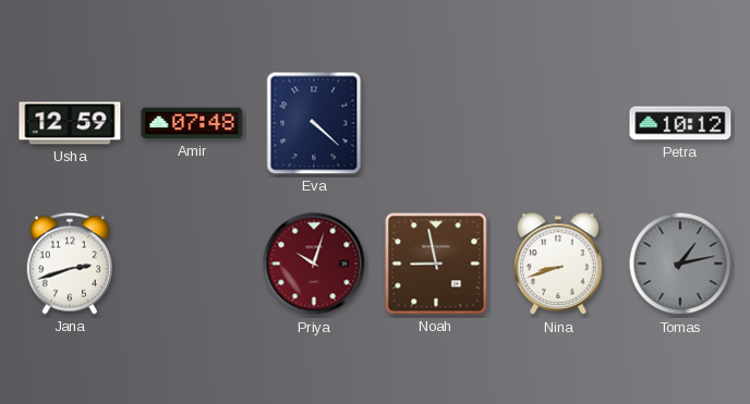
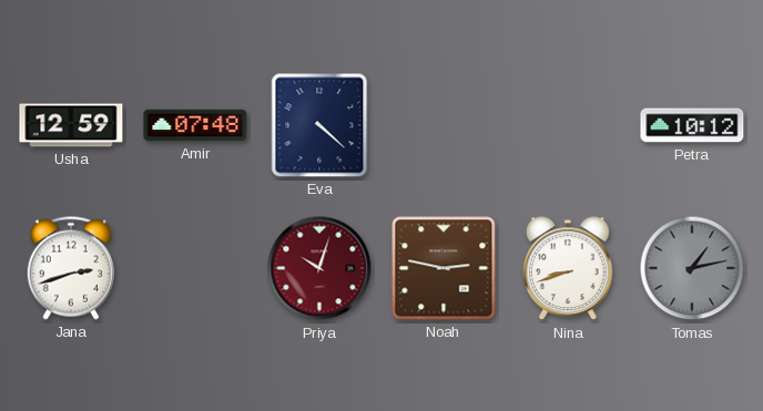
Noah: 8:58 -> 2:47 (444, 268)
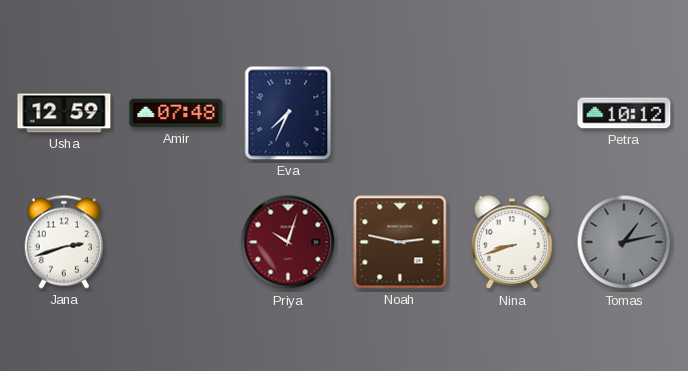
Eva: 4:22 -> 7:34 (288, 113)
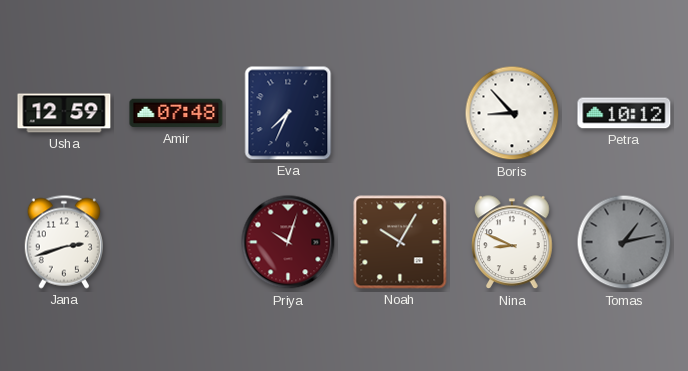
Boris: none -> 8:53 (512, 113)
Noah: 2:47 -> 10:05 (400, 242)
Nina: 8:42 -> 8:49 (513, 243)
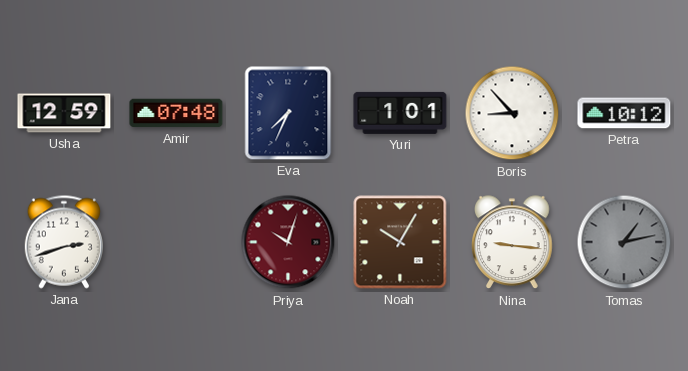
Yuri: none -> 1:01 (400, 113)
Nina: 8:49 -> 9:16 (513, 243)
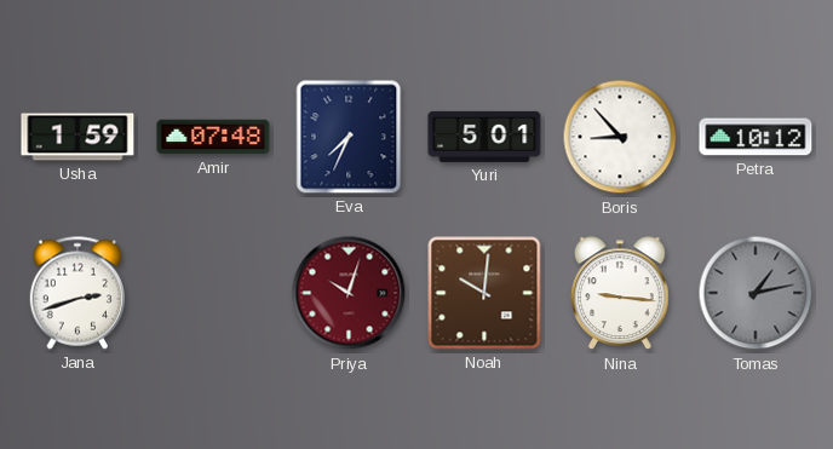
Usha: 12:59 -> 1:59 (77, 137)
Yuri: 1:01 -> 5:01 (484, 137)
Noah: 10:05 -> 10:01 (484, 293)
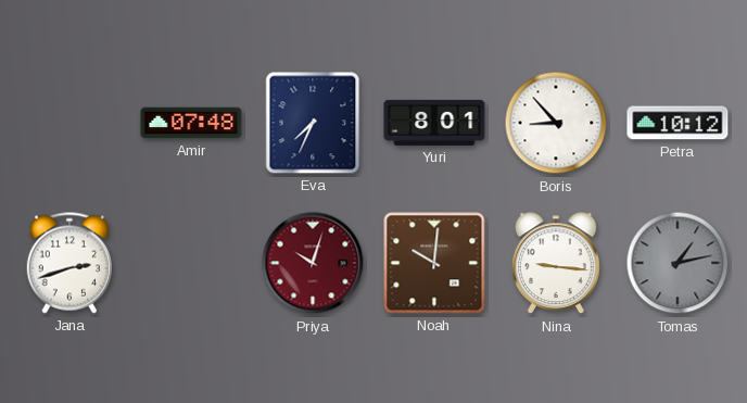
Usha: 1:59 -> none (77, 137)
Yuri: 5:01 -> 8:01 (434, 123)
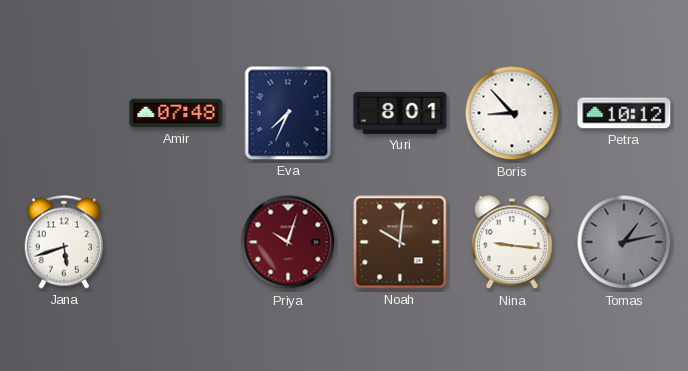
Jana: 2:42 -> 5:42 (64, 242)
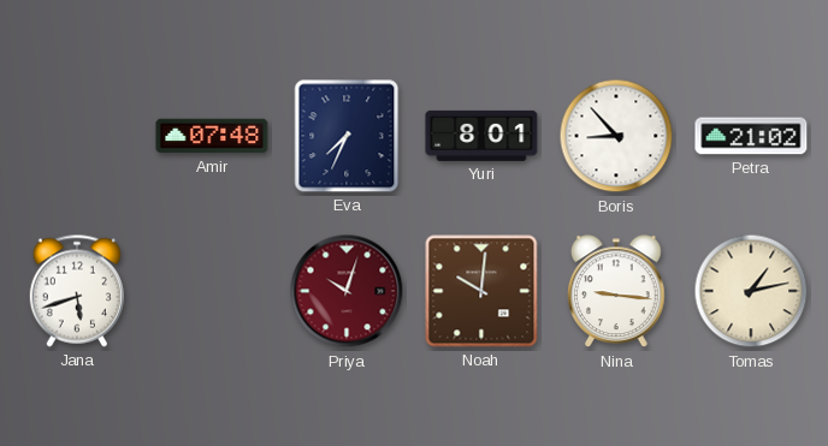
Petra: 10:12 -> 21:02 (751, 136)
Tomas dial: grey -> cream (751, 291)
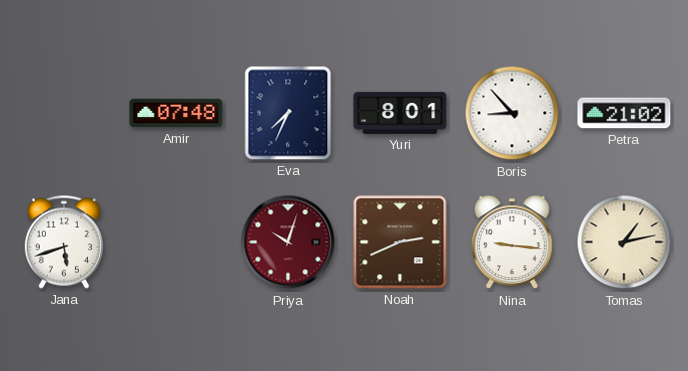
Noah: 10:01 -> 2:41 (400, 242)
